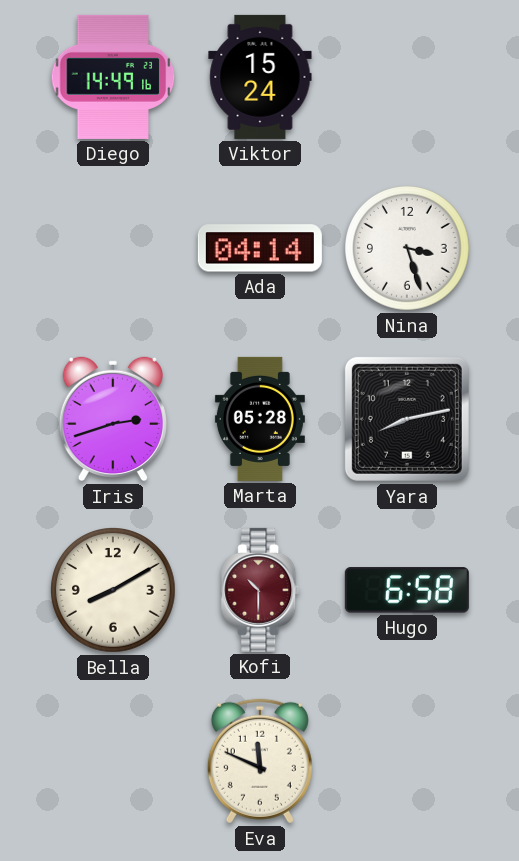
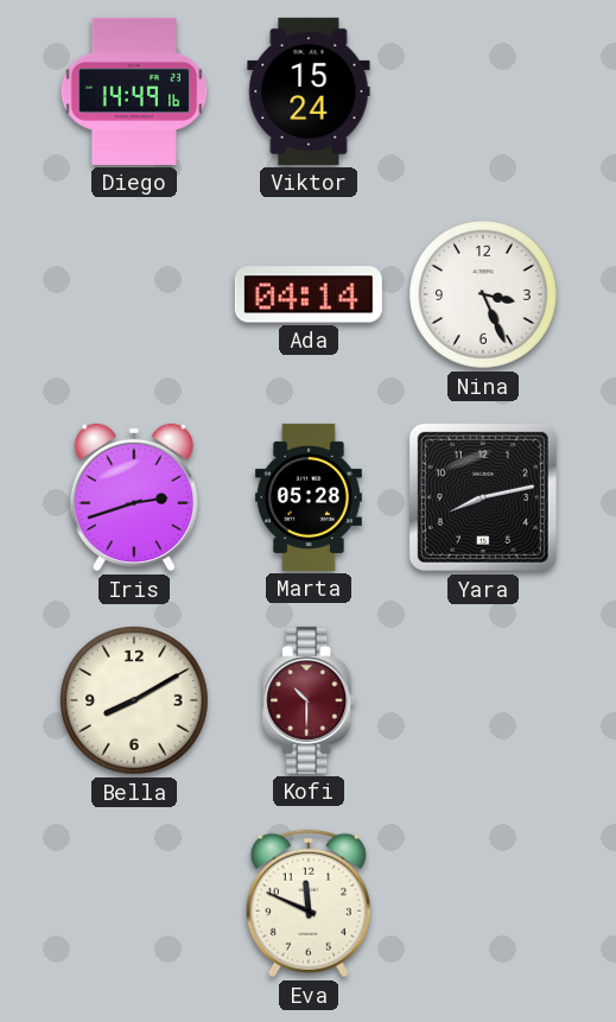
Nina: 3:27 -> 3:26 (484, 296)
Hugo: 6:58 -> none (407, 590)
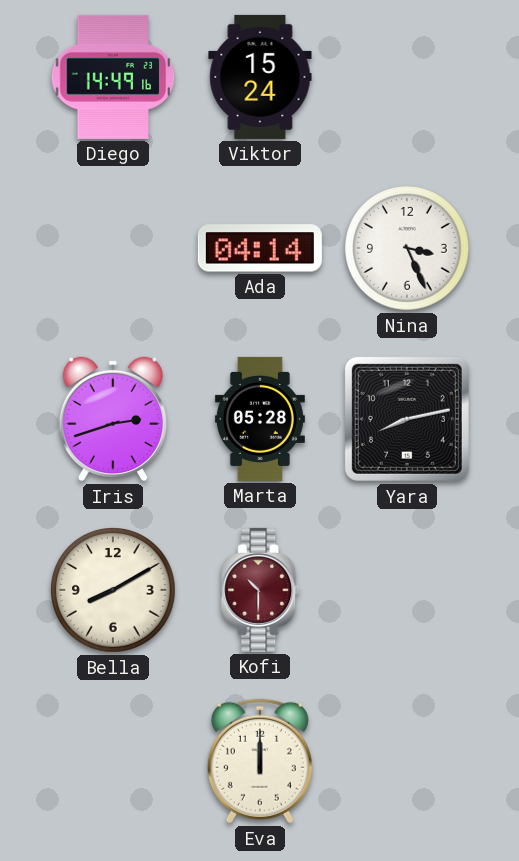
Eva: 11:49 -> 12:00 (260, 761)
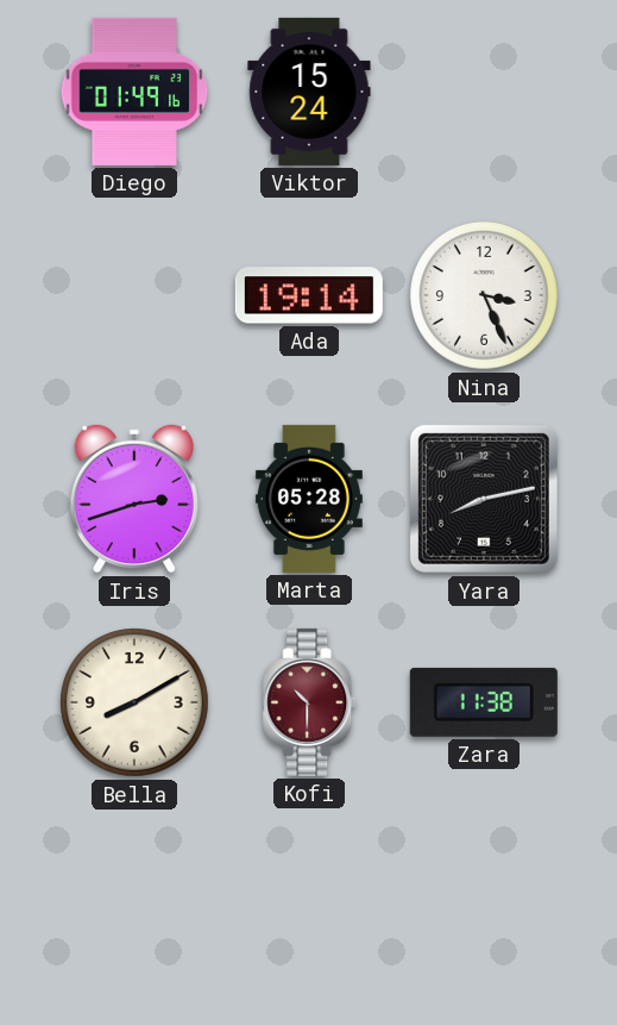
Diego: 14:49 -> 01:49 (134, 92)
Ada: 04:14 -> 19:14 (309, 295)
Zara: none -> 11:38 (484, 702)
Eva: 12:00 -> none (260, 761)
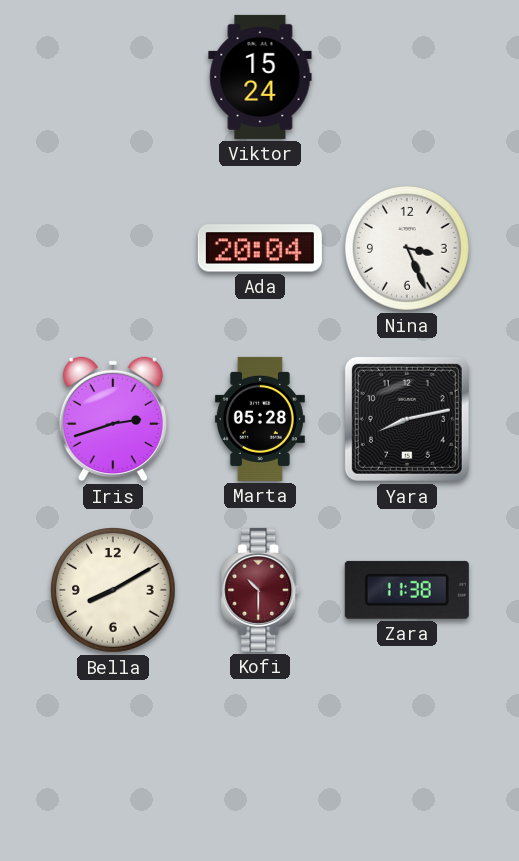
Diego: 01:49 -> none (134, 92)
Ada: 19:14 -> 20:04 (260, 248)
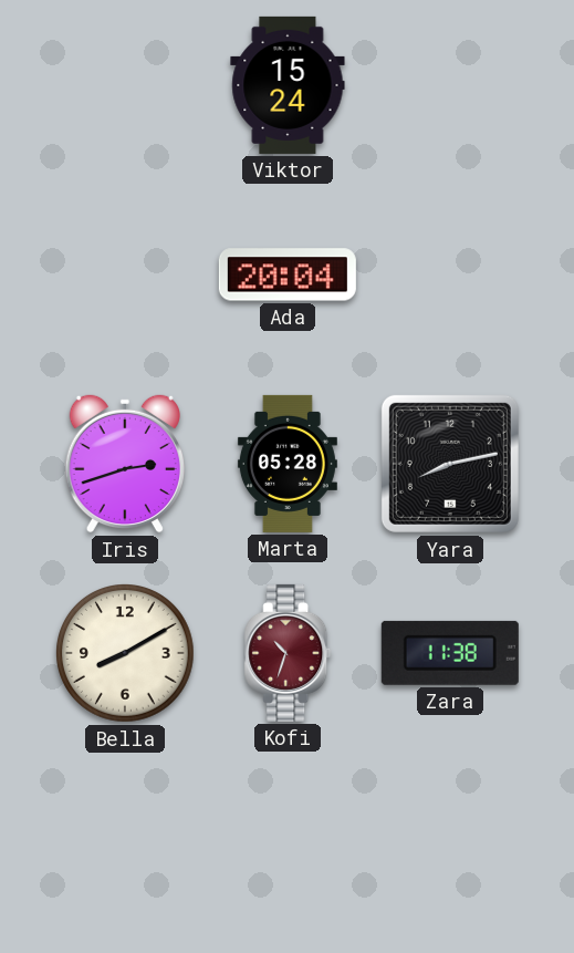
Nina: 3:26 -> none (408, 249)
Kofi: 10:30 -> 10:33 (288, 653)
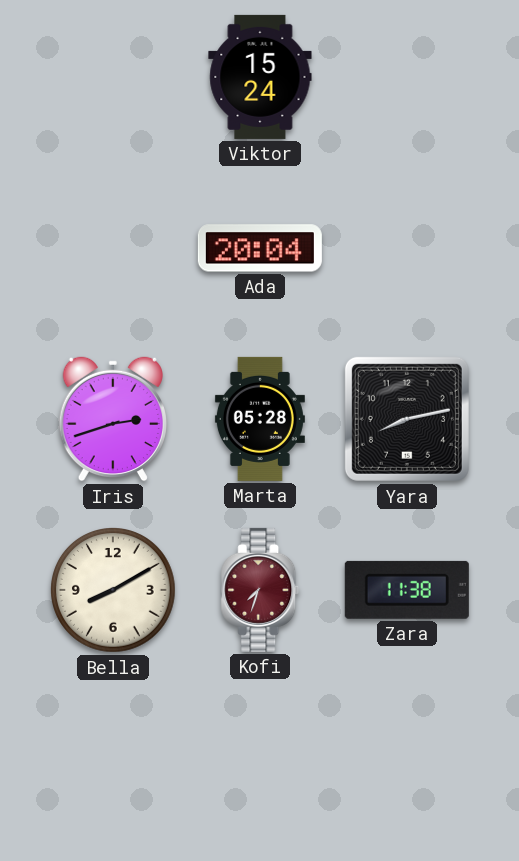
Kofi: 10:33 -> 7:33 (260, 590)
